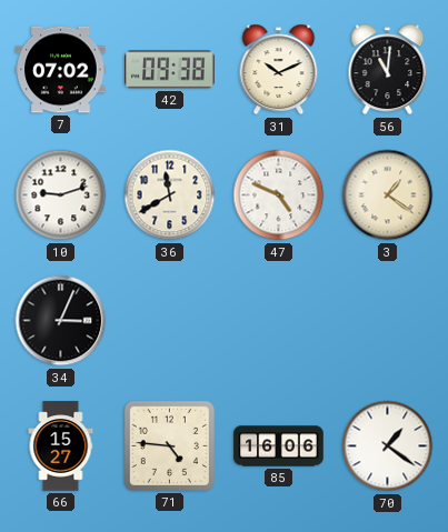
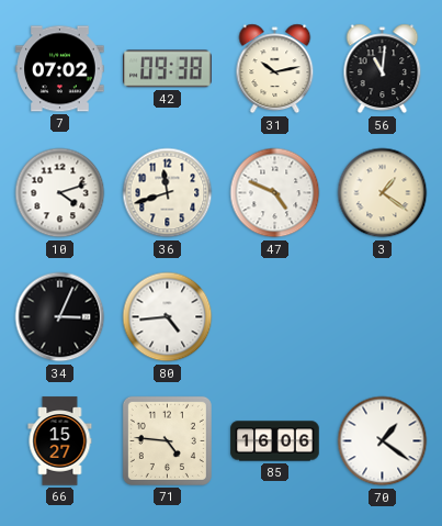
31: 10:11 -> 10:13 (275, 69)
10: 9:12 -> 4:12 (60, 193)
36: 11:40 -> 11:42 (168, 193)
80: none -> 4:44 (168, 317)
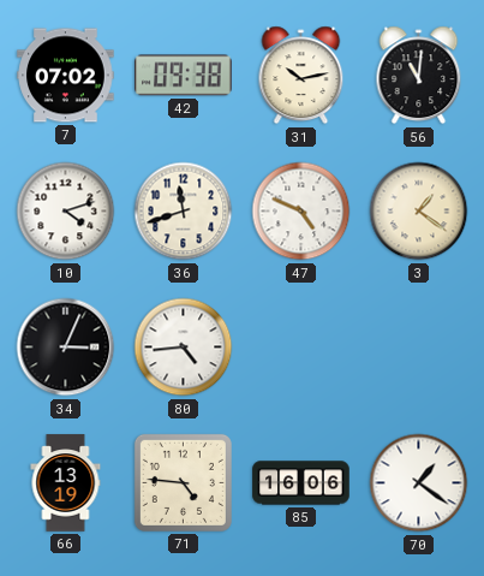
66: 15:27 -> 13:19 (66, 483)
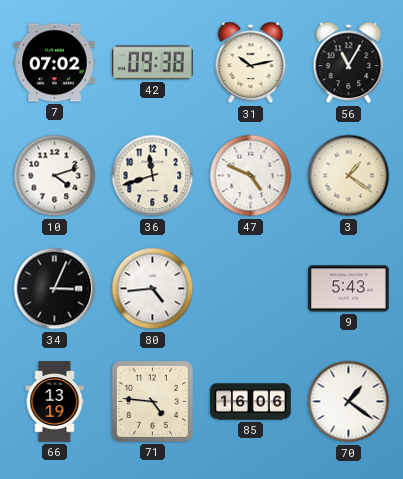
56: 11:01 -> 11:05 (349, 63)
9: none -> 5:43 (349, 289)
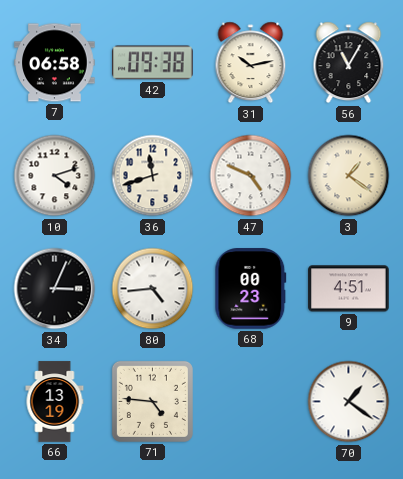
7: 07:02 -> 06:58 (55, 63)
68: none -> 00:23 (251, 289)
9: 5:43 -> 4:51 (349, 289)
85: 16:06 -> none (251, 402)
